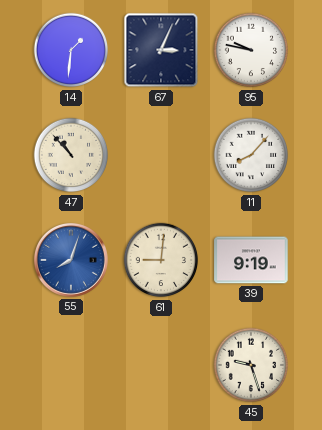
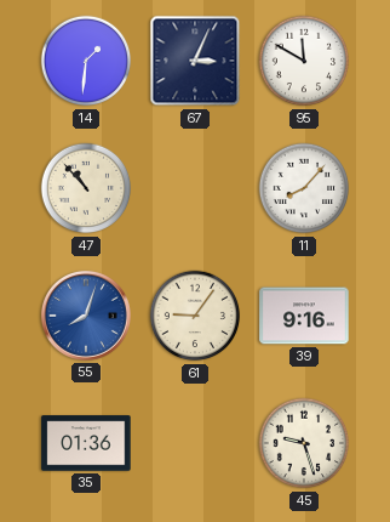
95: 9:47 -> 11:50 (304, 61)
61: 9:01 -> 9:06 (195, 316)
39: 9:19 -> 9:16 (304, 316)
35: none -> 01:36 (86, 443)
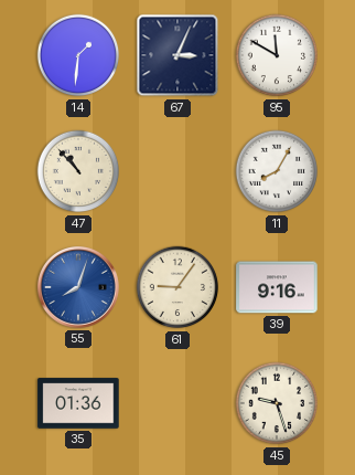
11: 8:07 -> 8:05 (277, 171)
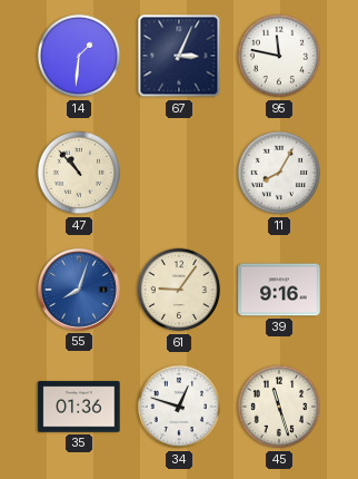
95: 11:50 -> 11:47 (279, 56)
34: none -> 12:48 (179, 407)
45: 9:27 -> 11:27 (279, 407)
